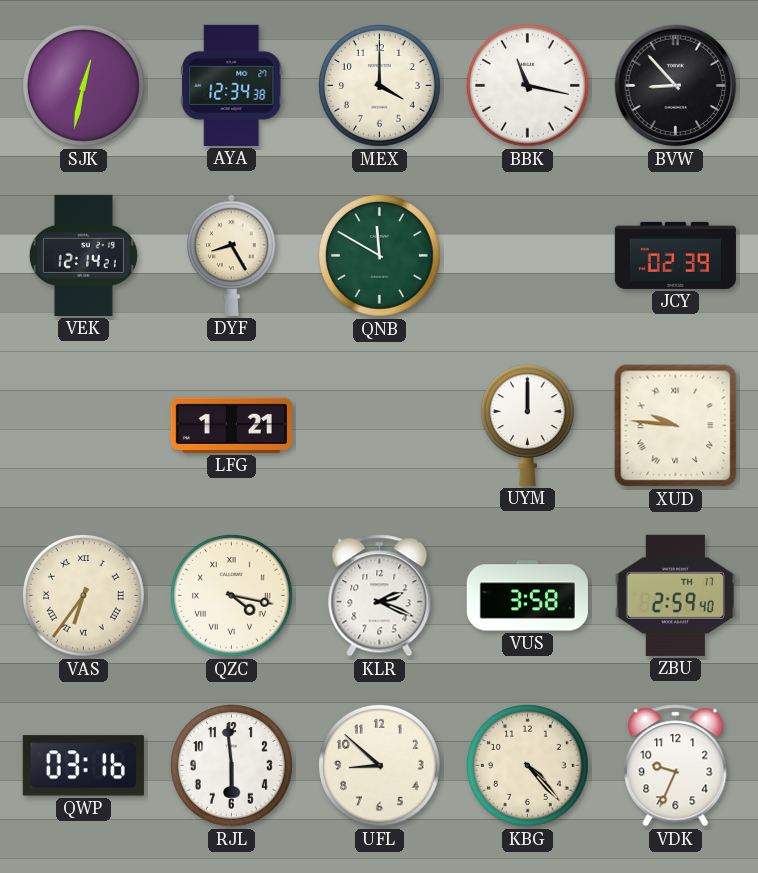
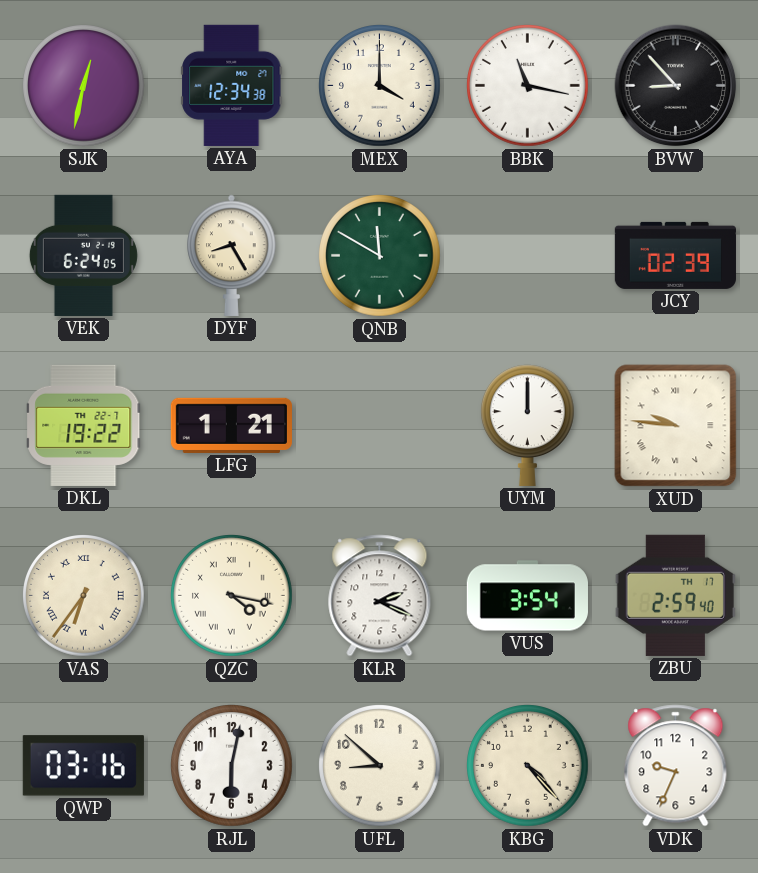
VEK: 12:14 -> 6:24 (83, 255)
DKL: none -> 19:22 (84, 425)
VUS: 3:58 -> 3:54 (527, 596)
RJL: 5:59 -> 6:02 (232, 766)
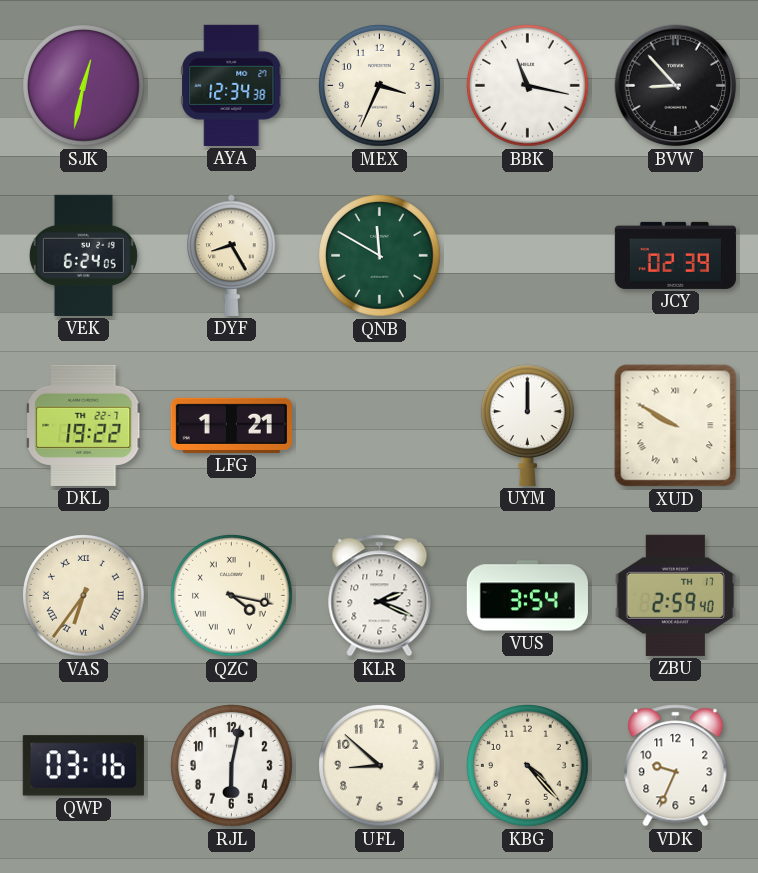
MEX: 4:00 -> 3:34 (380, 86)
XUD: 9:46 -> 9:50 (676, 426)
